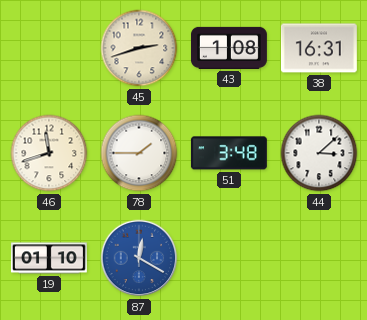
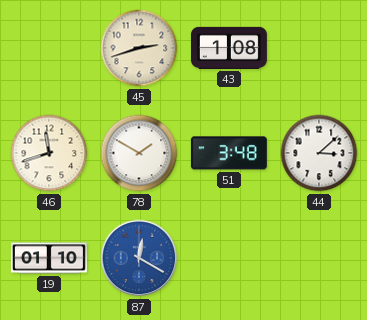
38: 16:31 -> none (319, 48)
78: 1:45 -> 1:50 (139, 153)
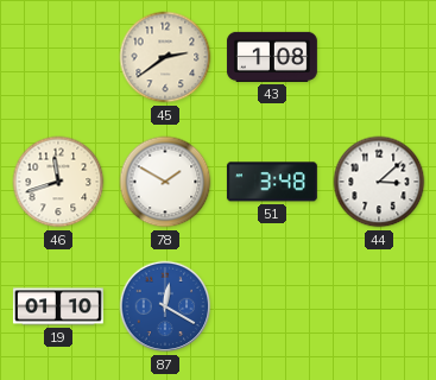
45: 2:42 -> 2:39 (165, 57)
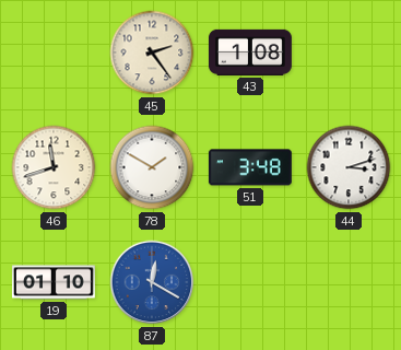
45: 2:39 -> 2:24 (152, 52)
44: 3:08 -> 3:12 (349, 167)
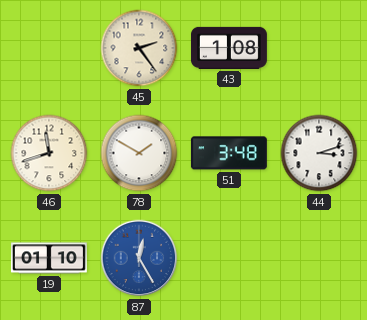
87: 12:20 -> 12:25 (139, 258)
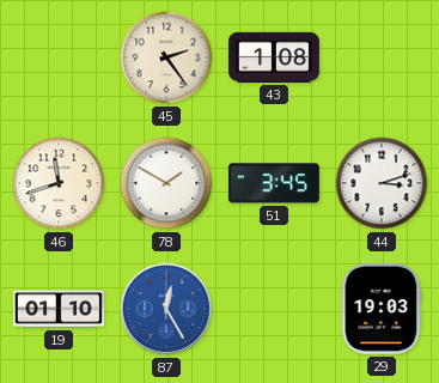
51: 3:48 -> 3:45 (274, 183)
29: none -> 19:03 (382, 309)
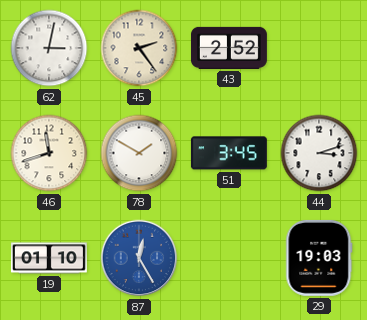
62: none -> 3:02 (49, 48)
43: 1:08 -> 2:52 (229, 48)
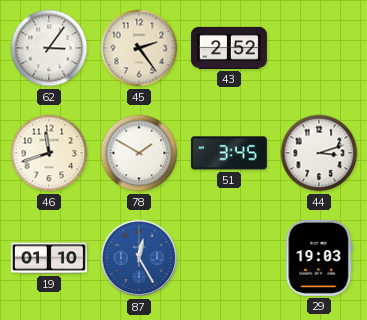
62: 3:02 -> 3:06 (49, 48)
